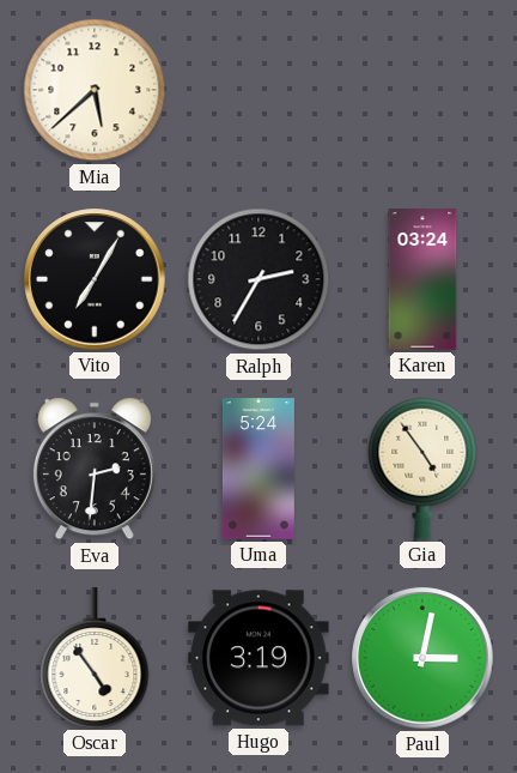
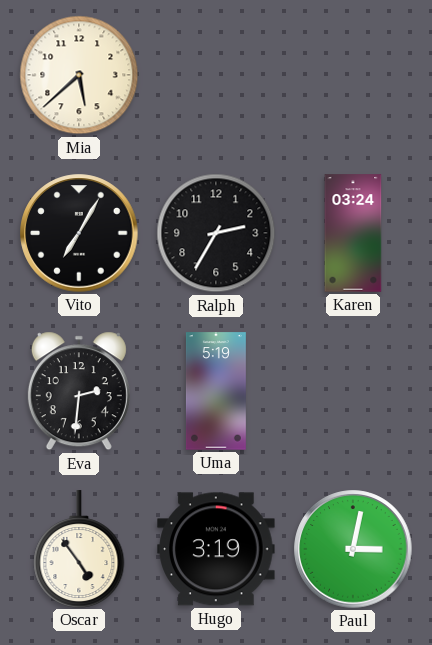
Uma: 5:24 -> 5:19 (216, 391)
Gia: 4:54 -> none (422, 469)
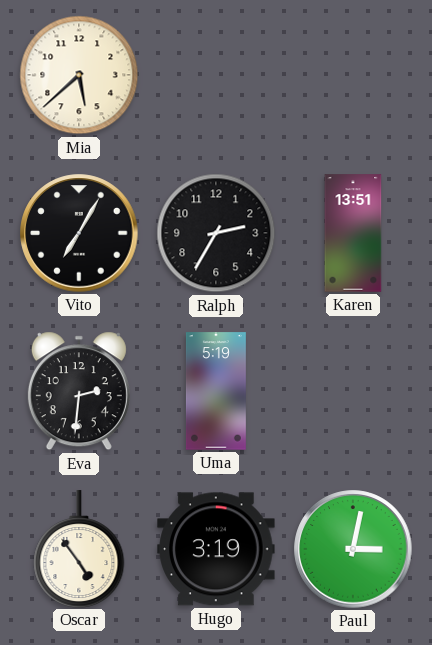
Karen: 03:24 -> 13:51 (353, 233)
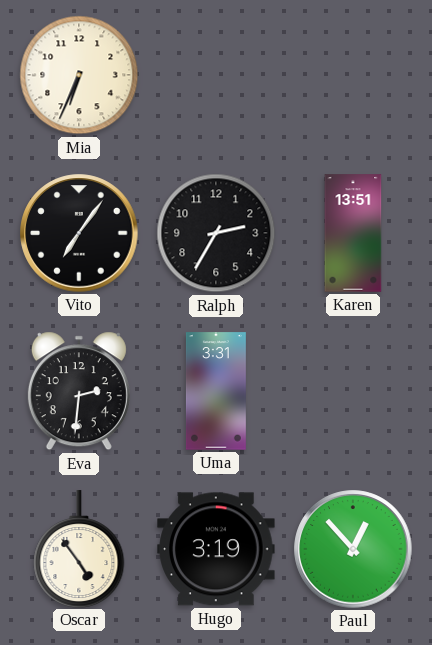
Mia: 5:38 -> 6:34 (79, 75)
Vito: 7:05 -> 7:06 (79, 233)
Uma: 5:19 -> 3:31 (216, 391)
Paul: 3:02 -> 12:53 (353, 549)
